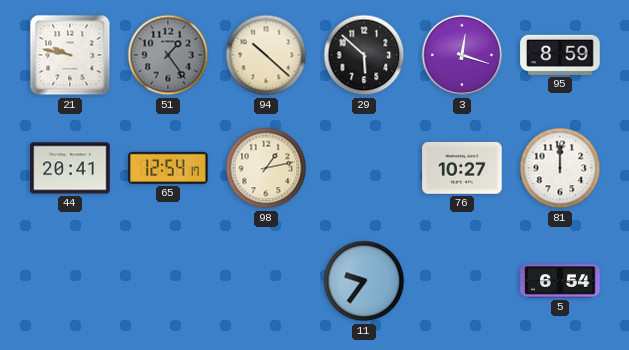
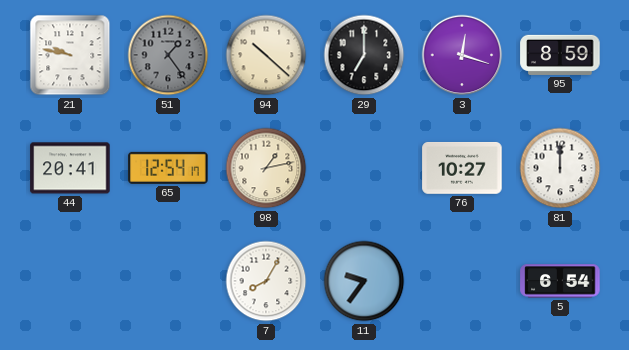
29: 5:52 -> 7:00 (364, 55)
7: none -> 8:05 (266, 281)
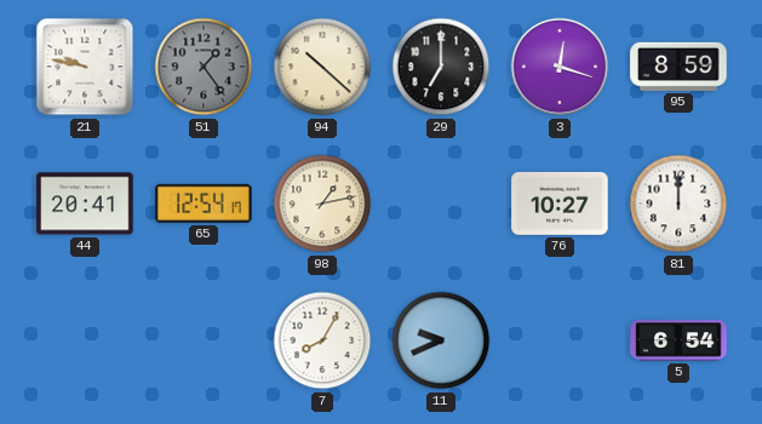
11: 9:36 -> 9:41 (441, 340)
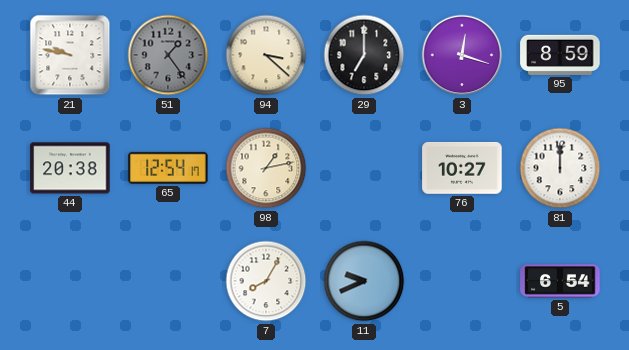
94: 10:22 -> 3:22 (266, 55)
44: 20:41 -> 20:38 (70, 168)
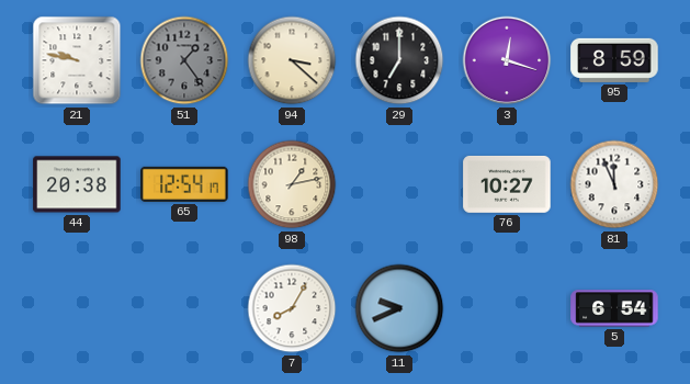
81: 12:00 -> 11:56 (614, 184)
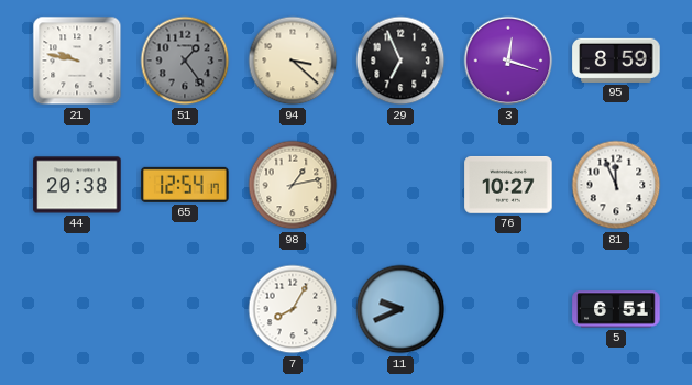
29: 7:00 -> 6:56 (400, 61)
5: 6:54 -> 6:51 (616, 309)
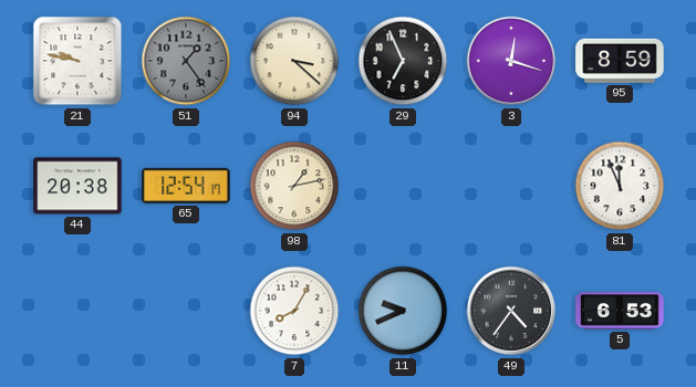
76: 10:27 -> none (508, 185)
49: none -> 4:36 (511, 311)
5: 6:51 -> 6:53 (620, 311)
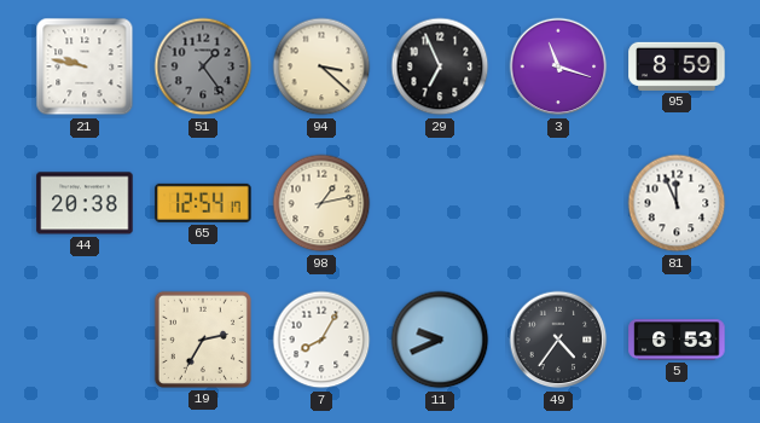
3: 12:18 -> 11:18 (558, 66)
19: none -> 2:35 (203, 340)
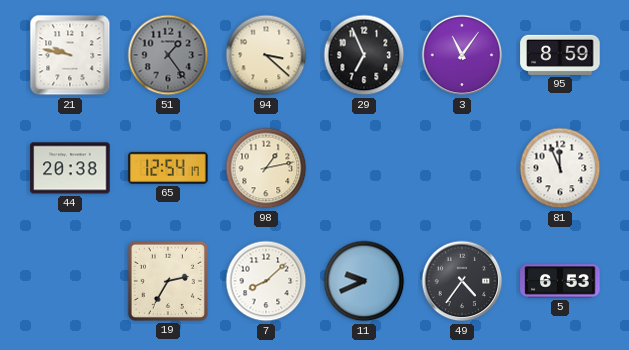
3: 11:18 -> 11:06 (462, 55)
7: 8:05 -> 8:08 (266, 281)
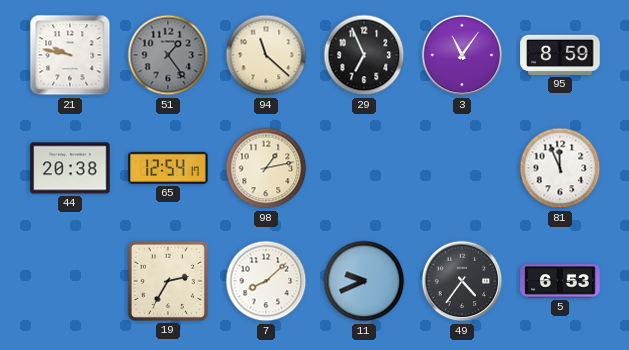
94: 3:22 -> 11:22 (266, 55)
